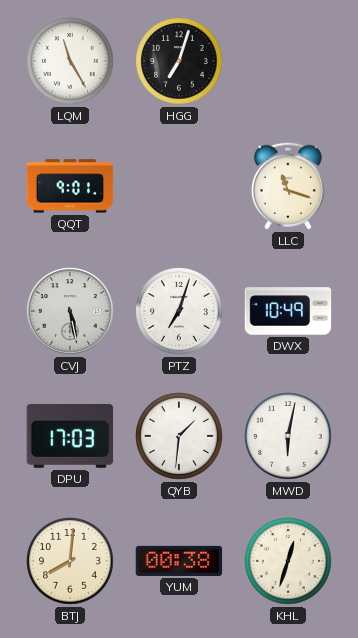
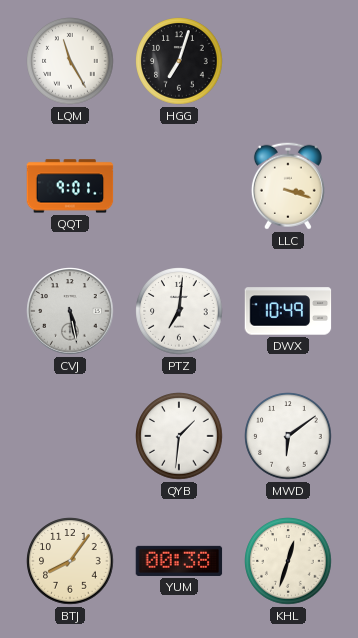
LLC: 11:18 -> 3:18 (288, 186)
PTZ: 7:03 -> 7:01 (179, 311)
DPU: 17:03 -> none (70, 436)
MWD: 6:02 -> 6:09 (288, 436)
BTJ: 8:01 -> 8:06 (70, 561)
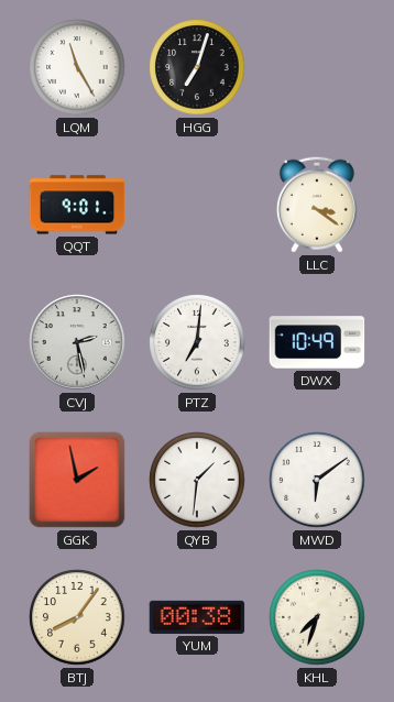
LLC: 3:18 -> 3:21 (317, 205)
CVJ: 5:28 -> 2:28 (77, 342)
GGK: none -> 1:58 (77, 480)
KHL: 12:33 -> 7:33 (317, 617)
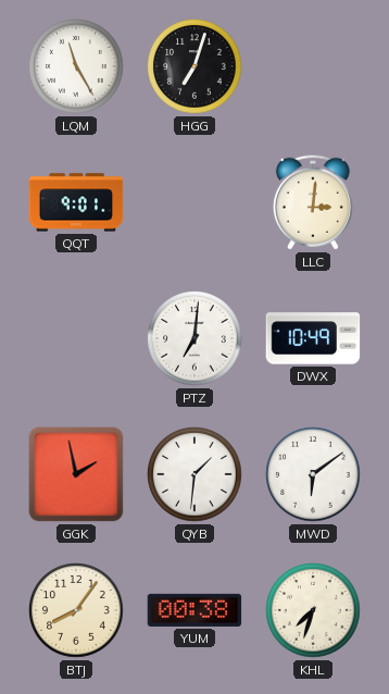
LLC: 3:21 -> 3:01 (313, 202)
CVJ: 2:28 -> none (77, 342)
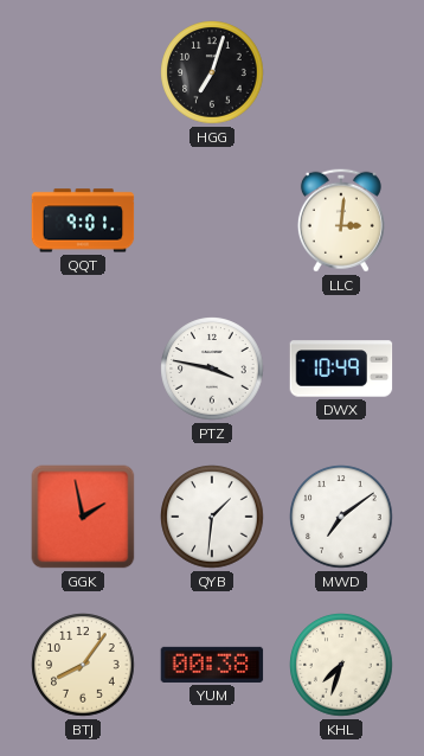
LQM: 11:25 -> none (76, 66)
PTZ: 7:01 -> 3:47 (212, 369)
MWD: 6:09 -> 7:09 (341, 517)
